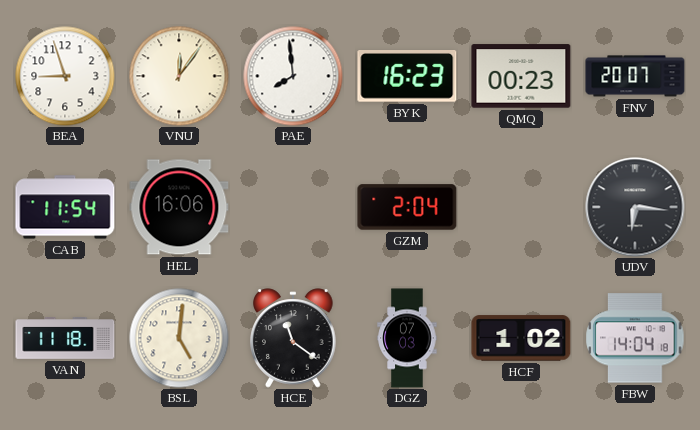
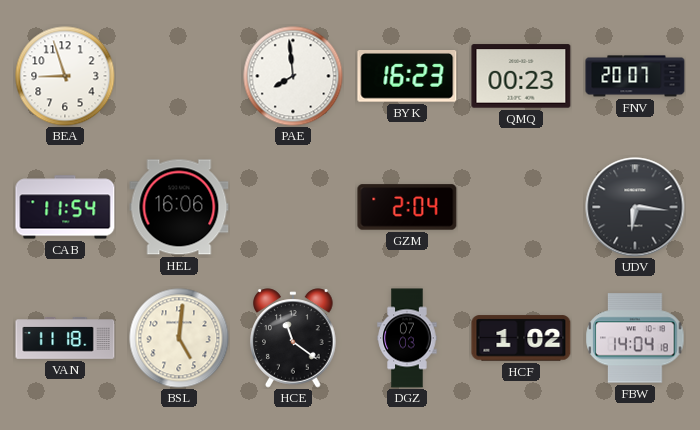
VNU: 12:06 -> none (179, 76)
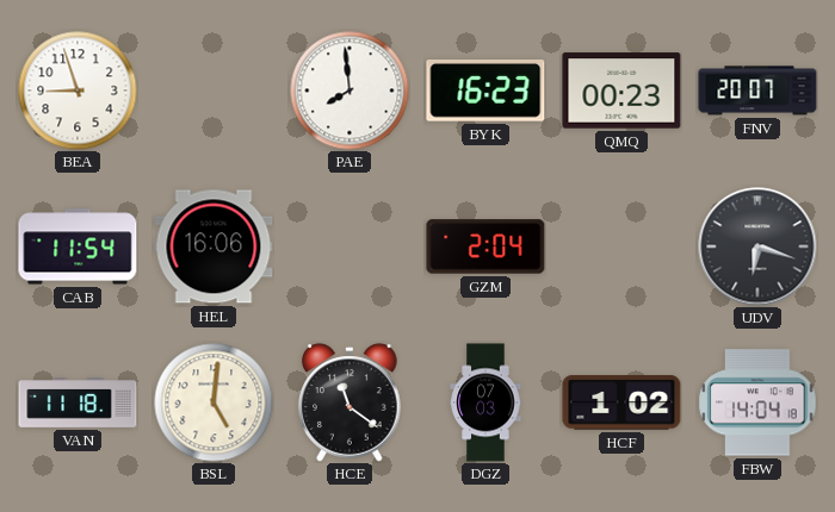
UDV: 6:16 -> 6:18 (757, 246)
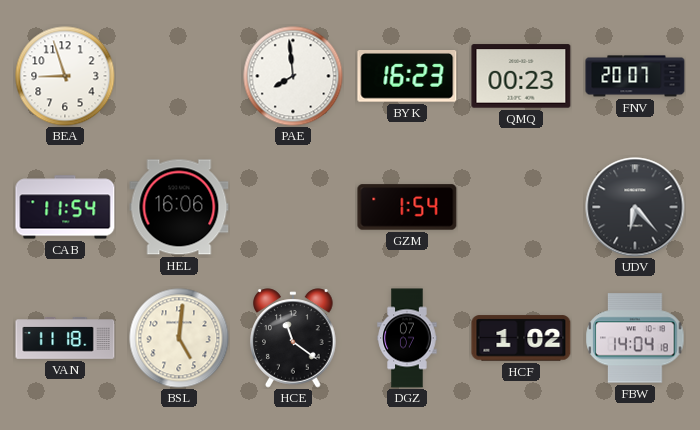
GZM: 2:04 -> 1:54 (407, 207)
UDV: 6:18 -> 6:23 (635, 207)
DGZ: 07:03 -> 07:07 (407, 338)
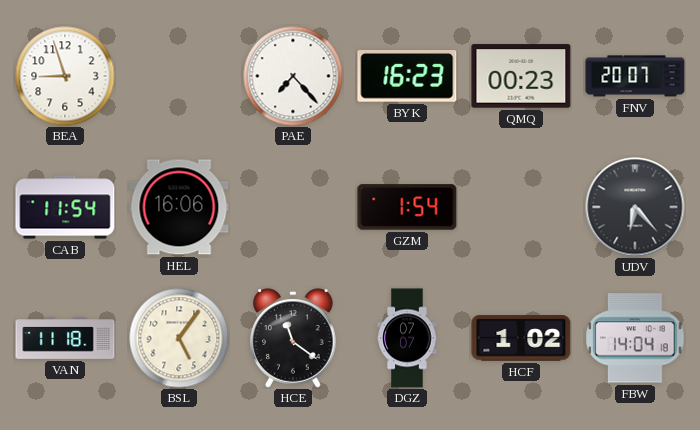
PAE: 7:59 -> 7:23 (293, 76)
BSL: 5:01 -> 5:06 (179, 338)
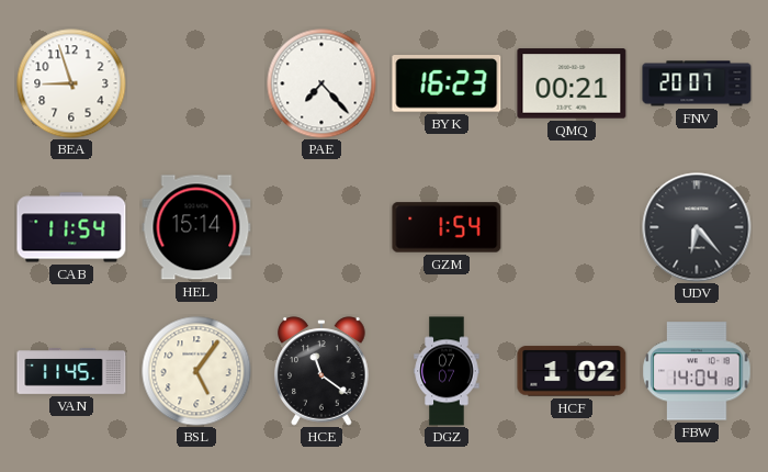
QMQ: 00:23 -> 00:21 (572, 83)
HEL: 16:06 -> 15:14 (196, 227)
VAN: 11:18 -> 11:45 (71, 372)
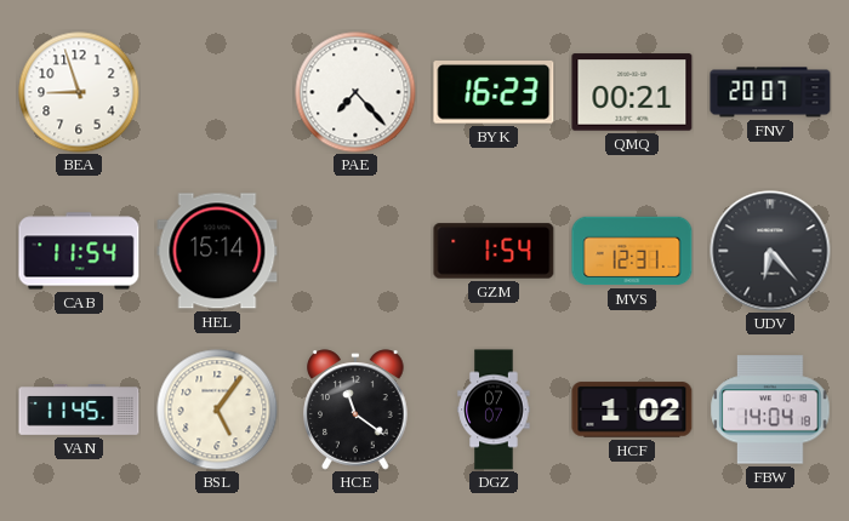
MVS: none -> 12:31 (632, 251)
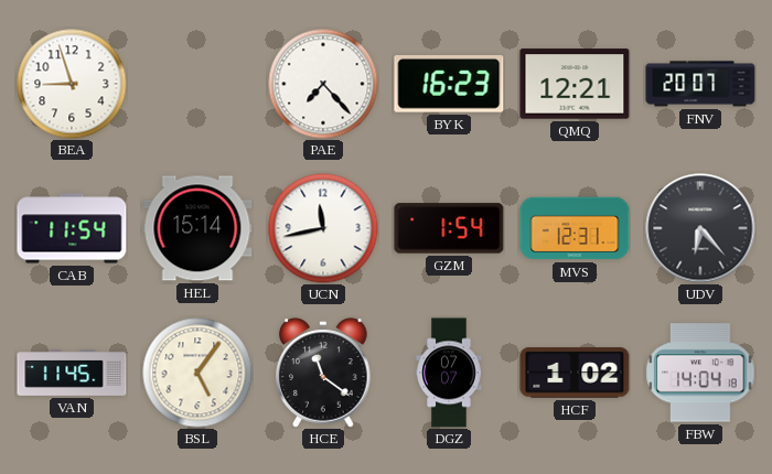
QMQ: 00:21 -> 12:21 (575, 84)
UCN: none -> 11:43 (323, 228)
